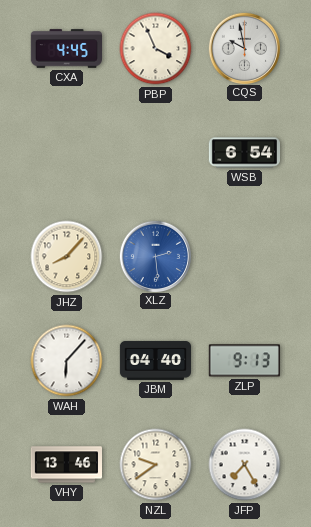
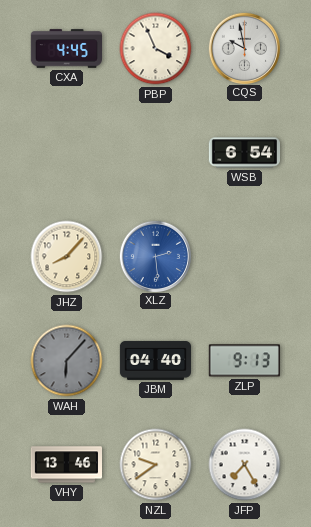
WAH dial: white -> grey (67, 361)
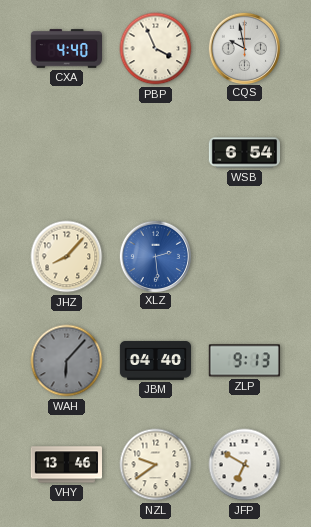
CXA: 4:45 -> 4:40 (66, 49)
JFP: 7:25 -> 6:50 (245, 465)
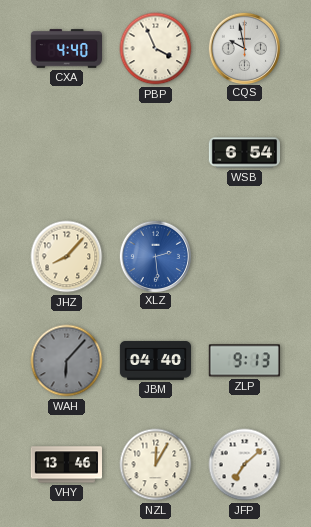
NZL: 9:39 -> 12:05 (156, 465)
JFP: 6:50 -> 7:08 (245, 465)
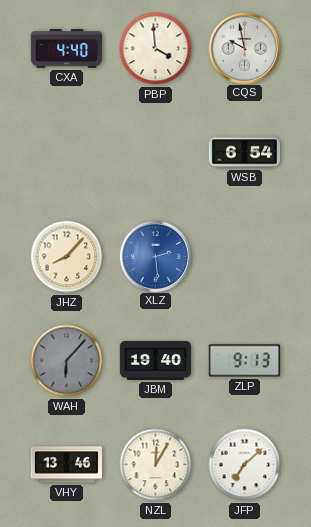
PBP: 3:56 -> 3:59 (156, 49)
JBM: 04:40 -> 19:40 (156, 360)
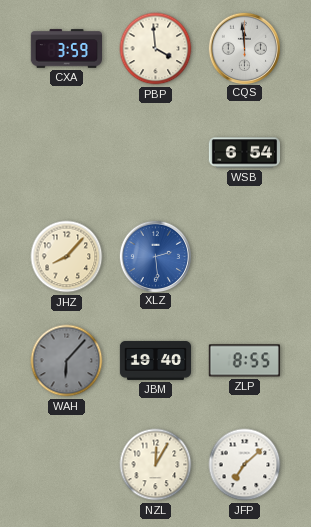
CXA: 4:40 -> 3:59 (66, 49)
CQS: 9:58 -> 11:59 (244, 48)
ZLP: 9:13 -> 8:55 (244, 361)
VHY: 13:46 -> none (66, 465)
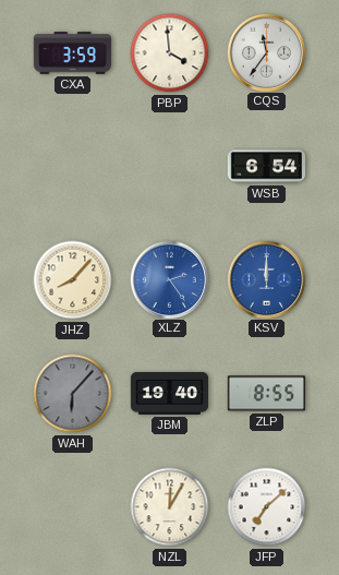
CQS: 11:59 -> 11:36 (266, 52)
XLZ: 2:29 -> 2:24 (169, 279)
KSV: none -> 12:00 (266, 279)
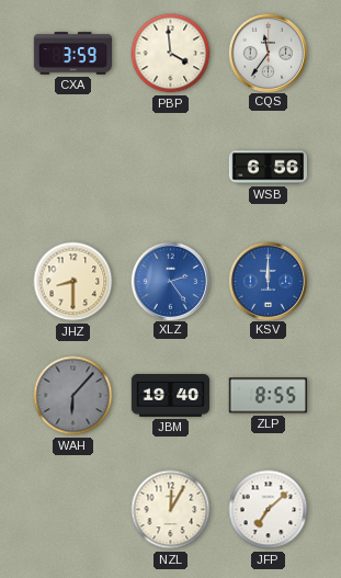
WSB: 6:54 -> 6:56 (268, 168)
JHZ: 8:07 -> 8:30 (73, 282)
